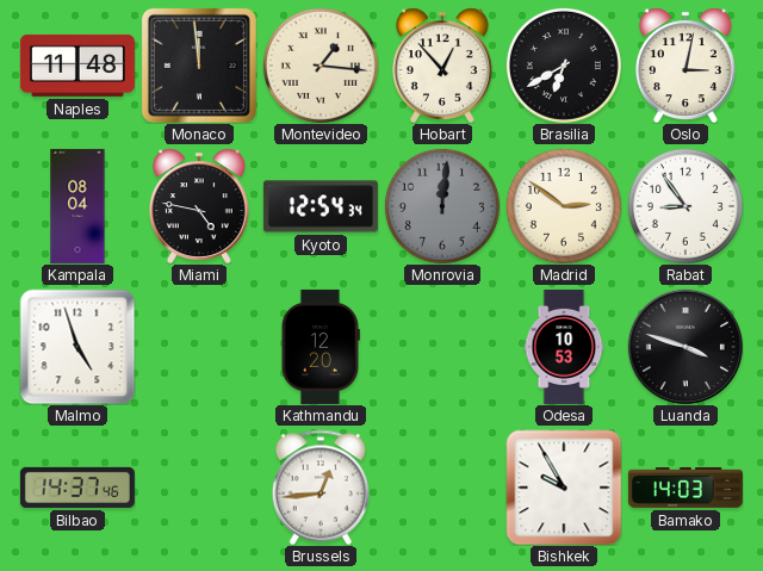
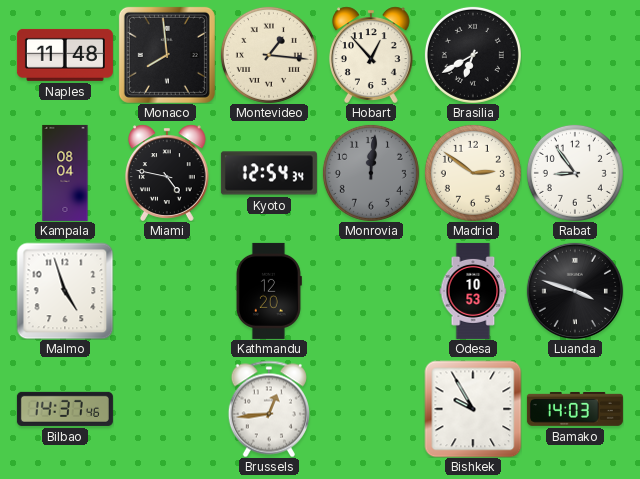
Monaco: 11:59 -> 7:59 (167, 55)
Oslo: 3:02 -> none (686, 66)
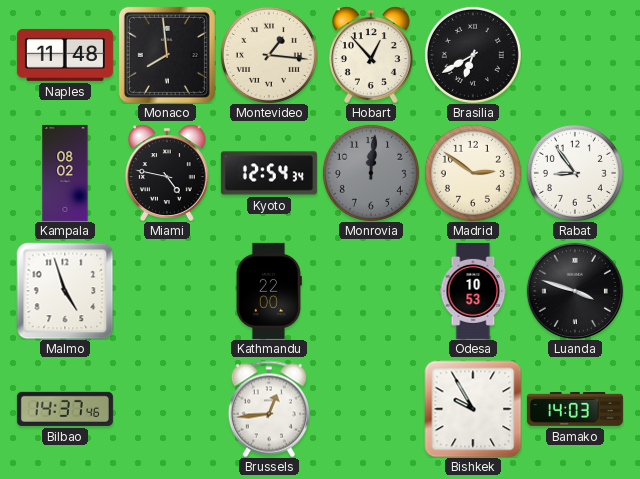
Kampala: 08:04 -> 08:02 (65, 173)
Kathmandu: 12:20 -> 22:00 (269, 291)
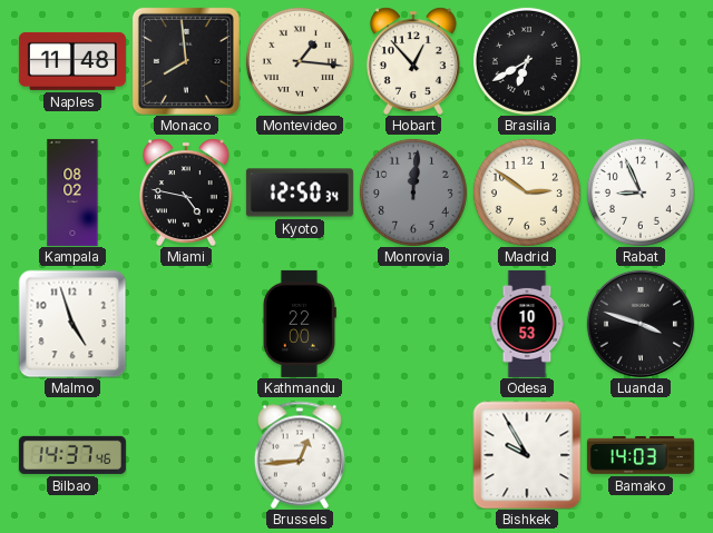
Kyoto: 12:54 -> 12:50 (300, 193)
Rabat: 8:54 -> 8:56 (641, 193)
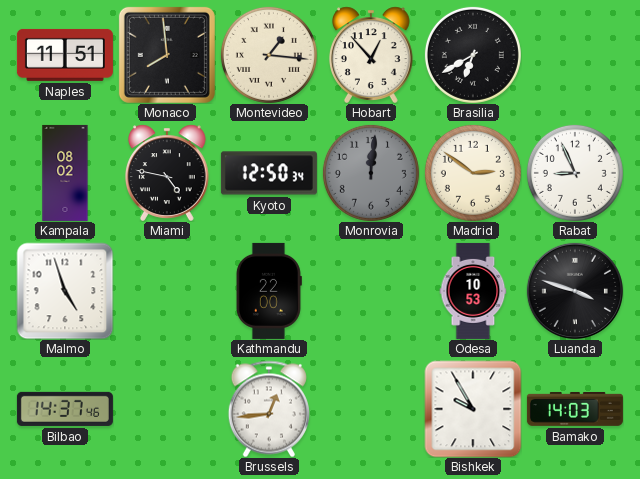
Naples: 11:48 -> 11:51 (65, 55)
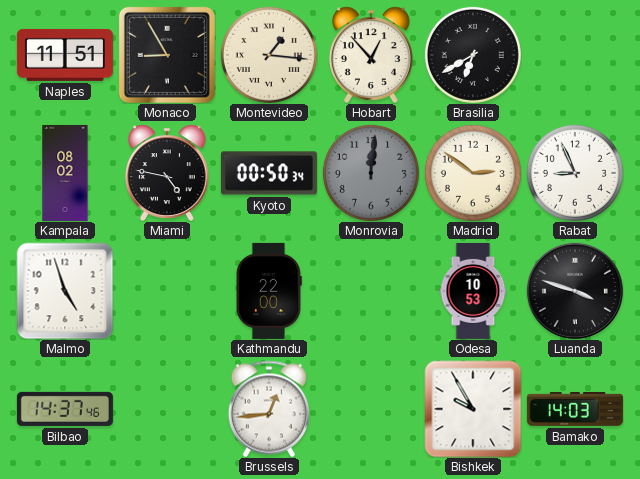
Monaco: 7:59 -> 8:55 (167, 55)
Kyoto: 12:50 -> 00:50 (269, 173)
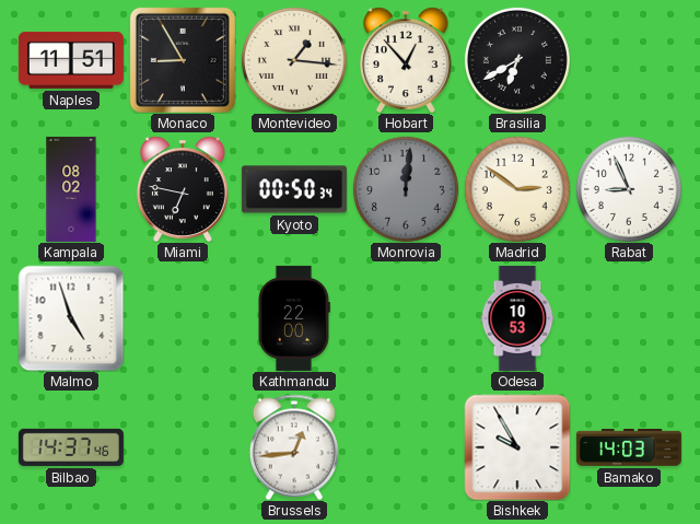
Miami: 4:47 -> 6:47 (183, 189)
Luanda: 3:48 -> none (575, 291)
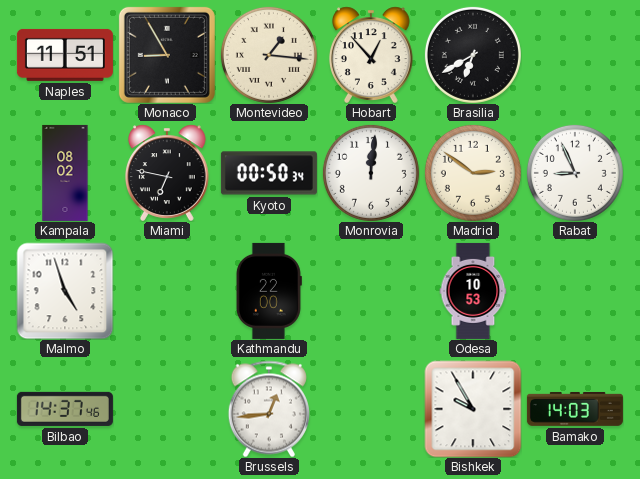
Monrovia dial: grey -> white (371, 173)
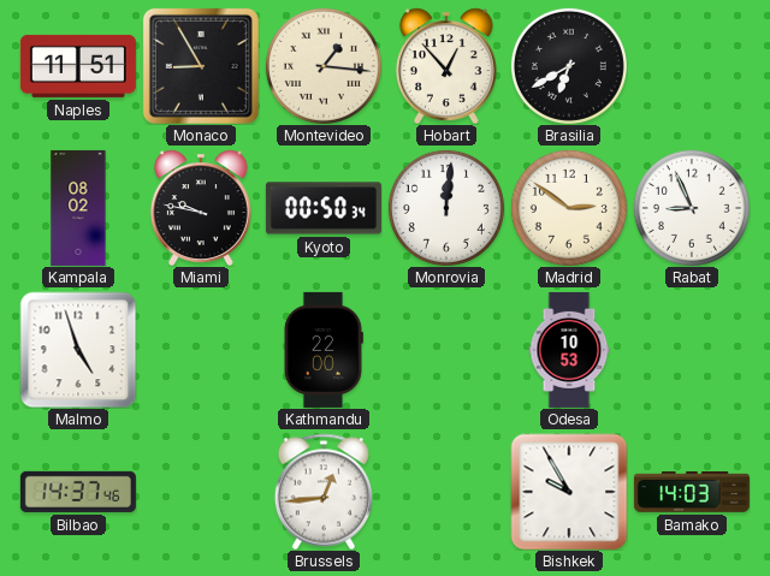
Miami: 6:47 -> 9:47 (201, 208)
